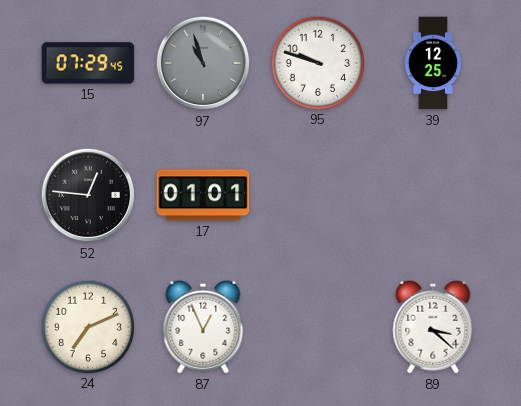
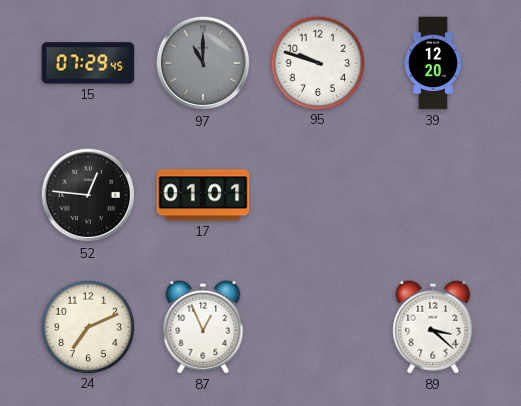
97: 10:57 -> 11:00 (203, 63)
39: 12:25 -> 12:20 (433, 63)
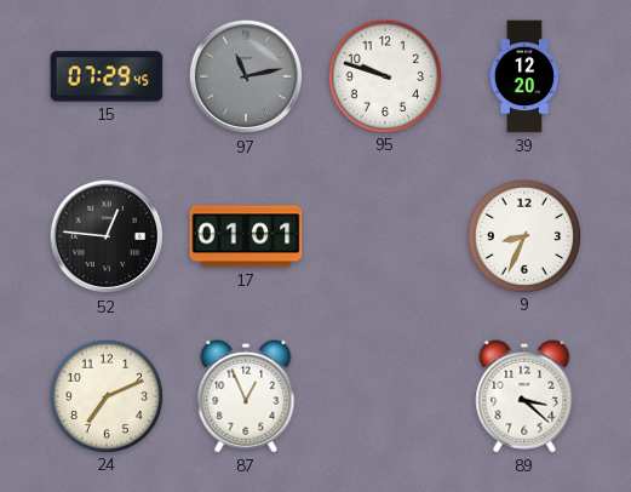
97: 11:00 -> 11:13 (246, 76)
9: none -> 8:34 (523, 235)
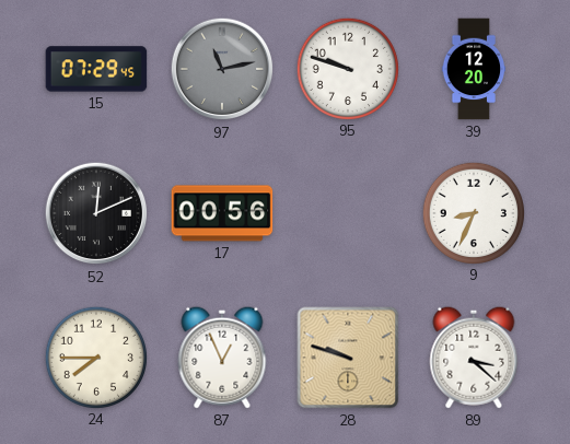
52: 12:46 -> 12:11 (96, 213)
17: 01:01 -> 00:56 (222, 213)
24: 7:11 -> 7:45 (95, 357)
28: none -> 9:48 (348, 358)
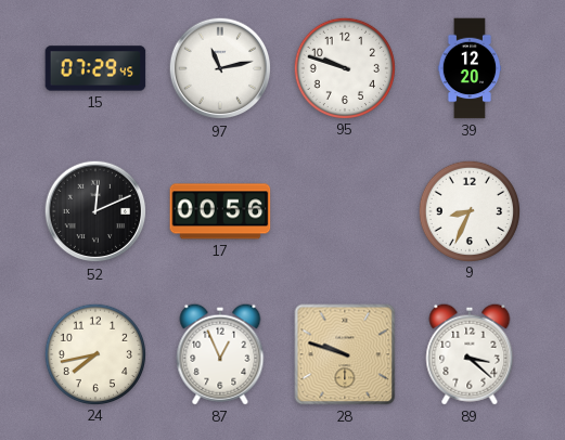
97 dial: grey -> white (220, 68)
24: 7:45 -> 7:43 (94, 353)
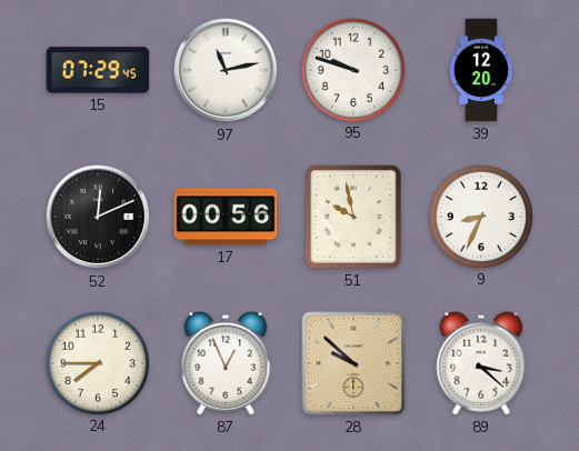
51: none -> 9:58 (353, 217)
24: 7:43 -> 7:45 (97, 362)
28: 9:48 -> 9:52 (353, 363)
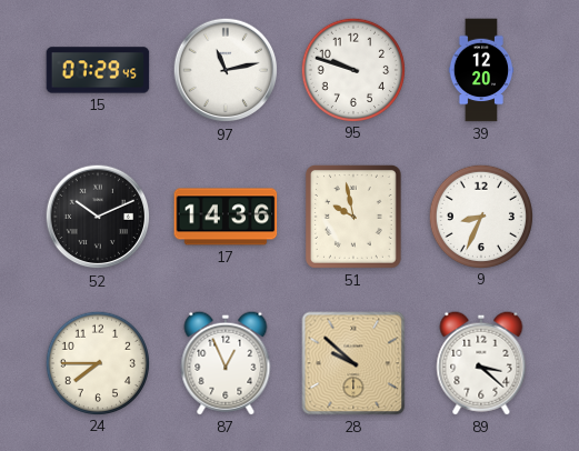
52: 12:11 -> 10:11 (98, 217)
17: 00:56 -> 14:36 (226, 217)
